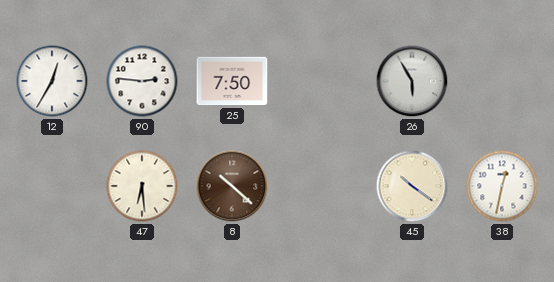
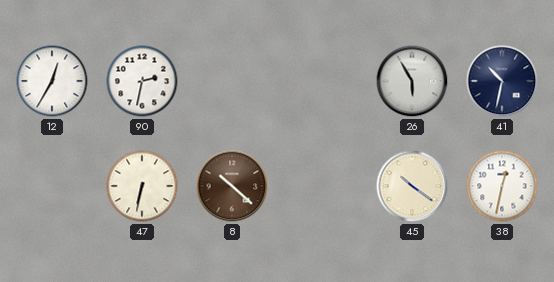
90: 2:46 -> 2:32 (142, 81)
25: 7:50 -> none (232, 81)
41: none -> 10:32 (502, 81)
47: 6:29 -> 6:32 (142, 186)
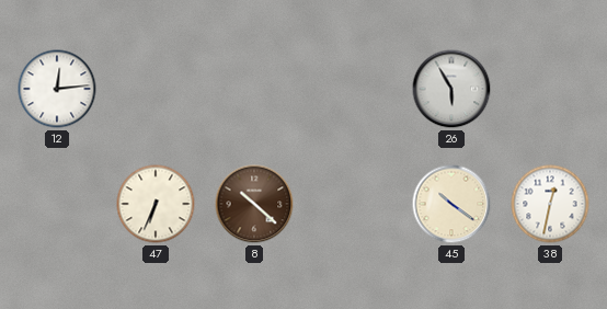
12: 12:35 -> 12:14 (57, 89)
90: 2:32 -> none (142, 81)
41: 10:32 -> none (502, 81)
47: 6:32 -> 6:34 (156, 204)
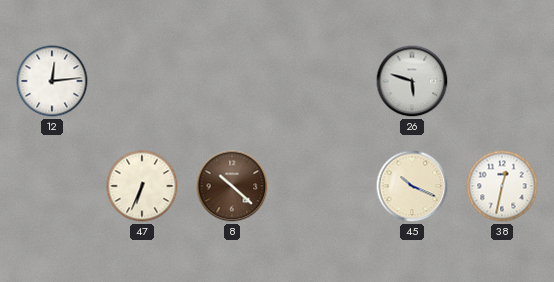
26: 5:55 -> 5:48 (412, 81)
45: 10:21 -> 10:19 (412, 186)
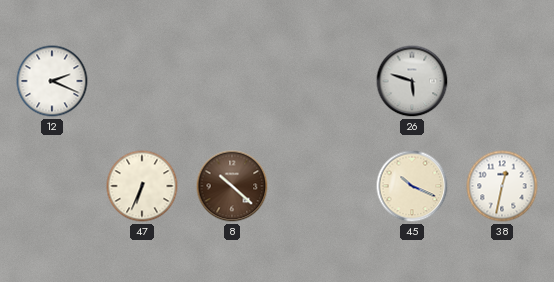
12: 12:14 -> 2:19 (52, 81)
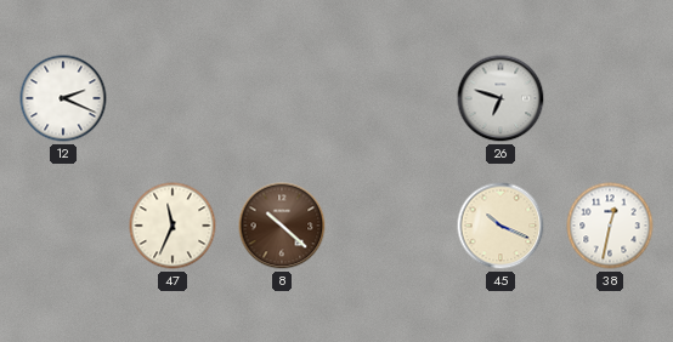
26: 5:48 -> 6:48 (500, 98)
47: 6:34 -> 11:34 (173, 226)
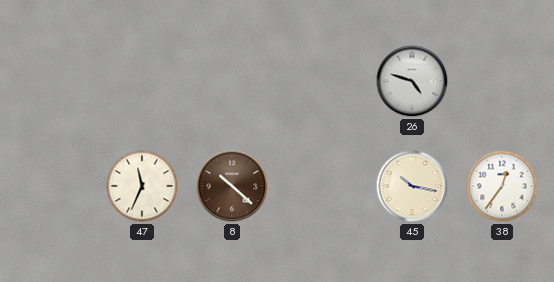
12: 2:19 -> none (63, 98)
26: 6:48 -> 4:48 (412, 81)
45: 10:19 -> 10:17 (412, 186)
38: 12:32 -> 12:36 (502, 186)
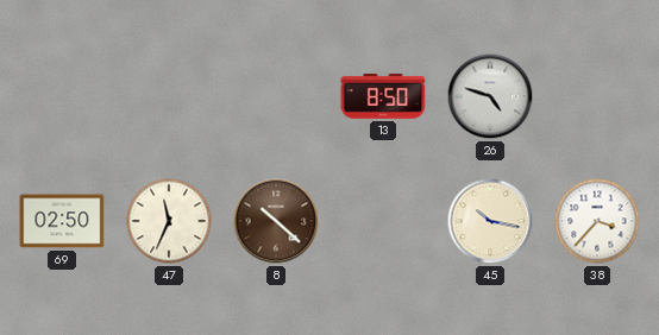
13: none -> 8:50 (383, 96)
69: none -> 02:50 (62, 221)
38: 12:36 -> 3:37 (597, 221)
